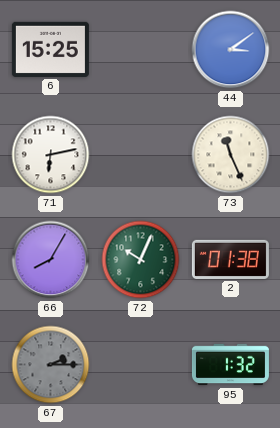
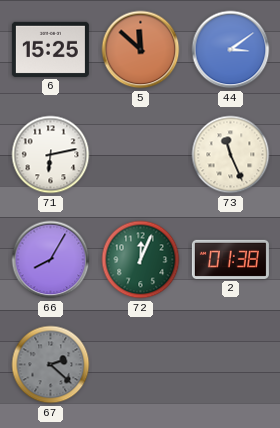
5: none -> 11:52 (141, 50)
72: 10:04 -> 12:04 (141, 260)
67: 2:15 -> 2:22 (51, 365)
95: 1:32 -> none (230, 365)
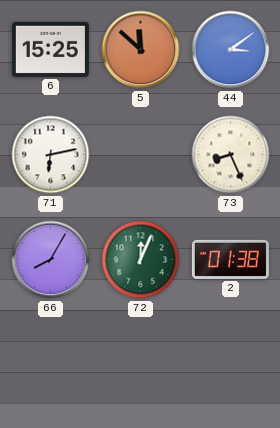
73: 11:26 -> 8:26 (231, 155)
67: 2:22 -> none (51, 365)
